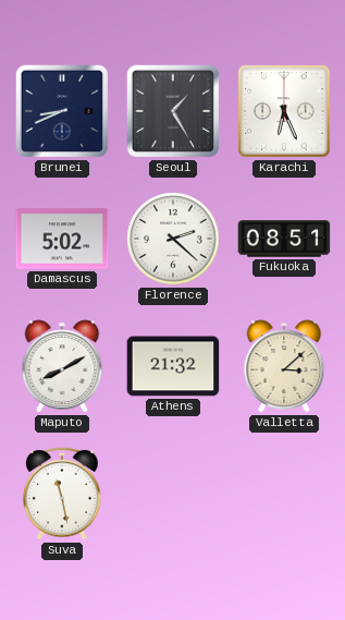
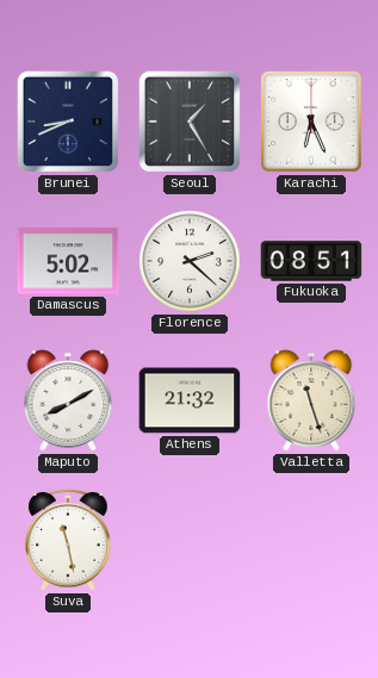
Valletta: 3:08 -> 11:27 (311, 400)
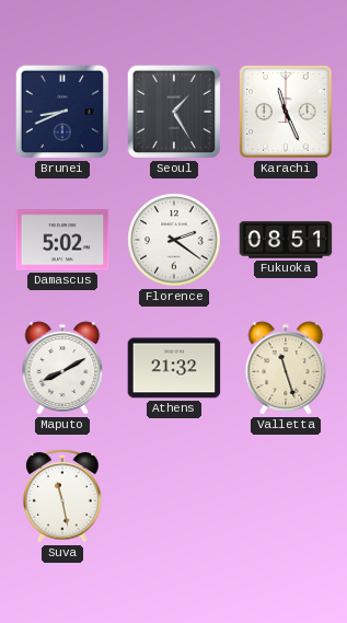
Karachi: 6:26 -> 11:26 (286, 112)
Florence: 2:22 -> 2:21 (174, 240)
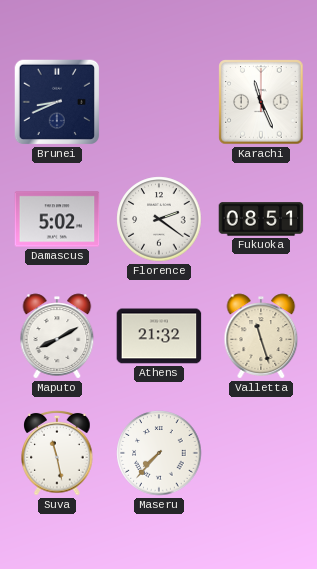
Seoul: 1:25 -> none (174, 112)
Maseru: none -> 7:37 (159, 453)
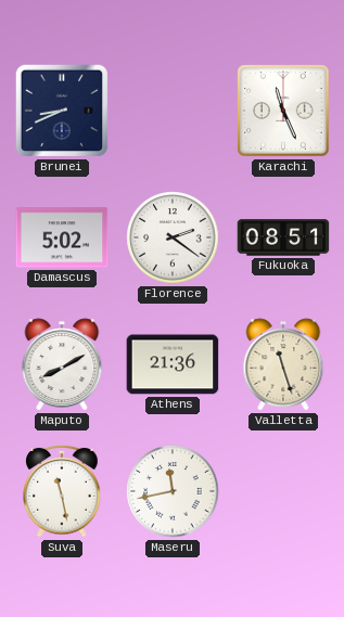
Athens: 21:32 -> 21:36 (173, 364)
Maseru: 7:37 -> 11:43 (173, 491)
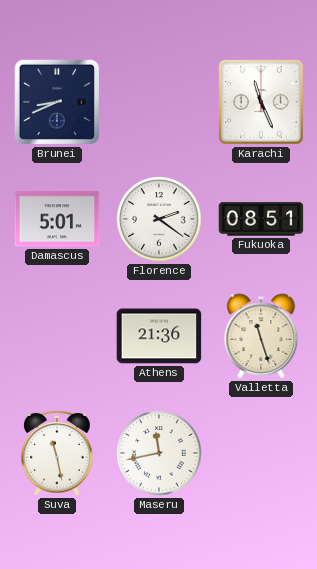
Damascus: 5:02 -> 5:01 (57, 219)
Maputo: 8:10 -> none (62, 364)
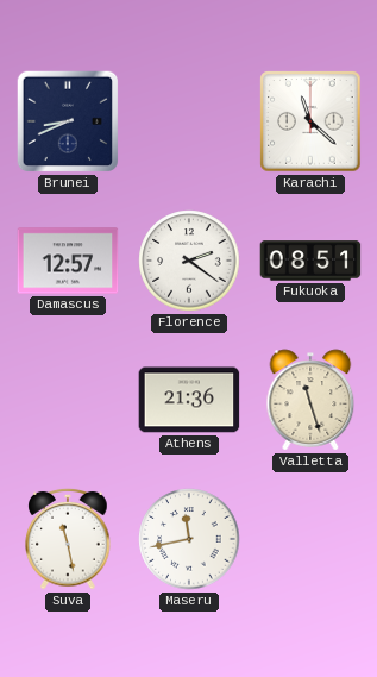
Karachi: 11:26 -> 11:22 (310, 121)
Damascus: 5:01 -> 12:57 (68, 261)
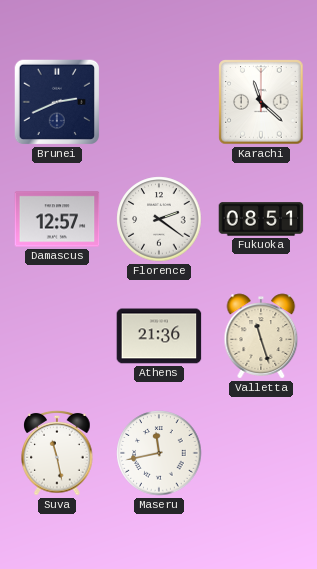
Brunei: 8:41 -> 2:41 (57, 102)
